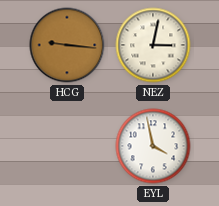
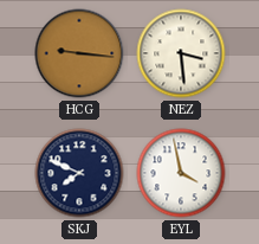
NEZ: 3:02 -> 3:29 (181, 53)
SKJ: none -> 7:49 (79, 173)
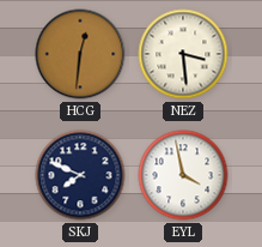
HCG: 9:16 -> 12:31 (80, 54)
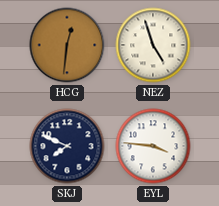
NEZ: 3:29 -> 4:57 (153, 45)
EYL: 3:58 -> 3:46 (153, 146)
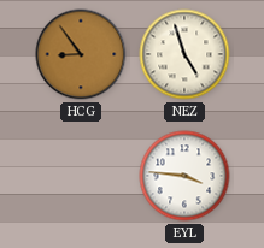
HCG: 12:31 -> 8:54 (81, 54)
SKJ: 7:49 -> none (67, 146)
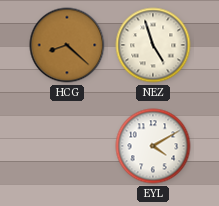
HCG: 8:54 -> 8:22 (67, 45)
EYL: 3:46 -> 4:10 (153, 146)
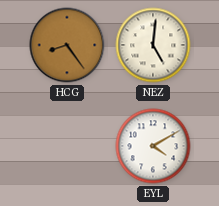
HCG: 8:22 -> 8:24 (67, 45)
NEZ: 4:57 -> 5:01 (153, 45)
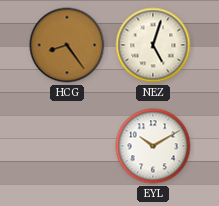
NEZ: 5:01 -> 5:03 (153, 45)
EYL: 4:10 -> 10:10 (153, 146)
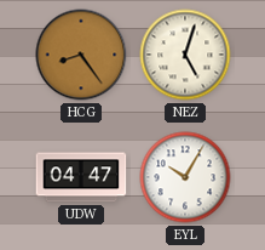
UDW: none -> 04:47 (81, 177)
EYL: 10:10 -> 10:05 (185, 177)
